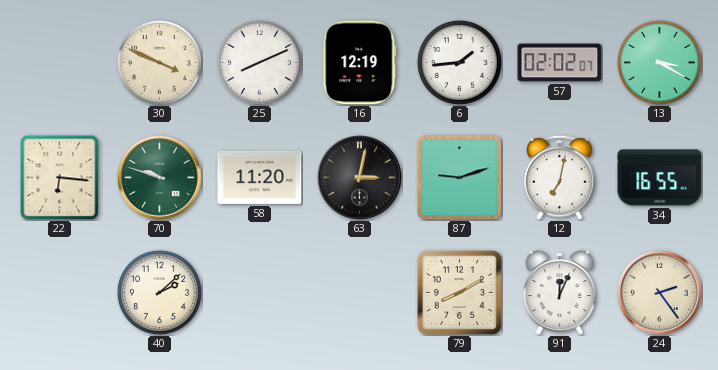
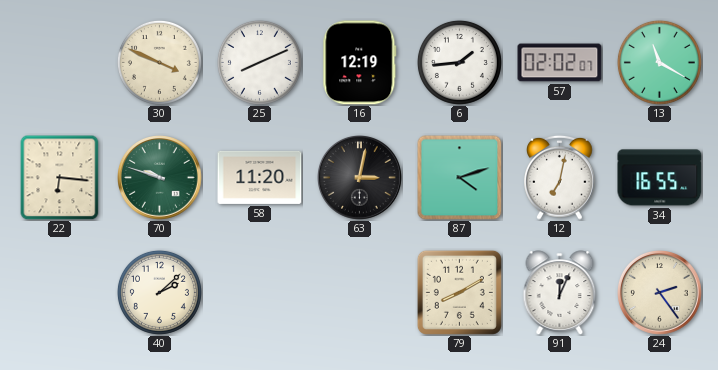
13: 3:20 -> 11:20 (659, 62)
87: 9:12 -> 4:12 (460, 178)
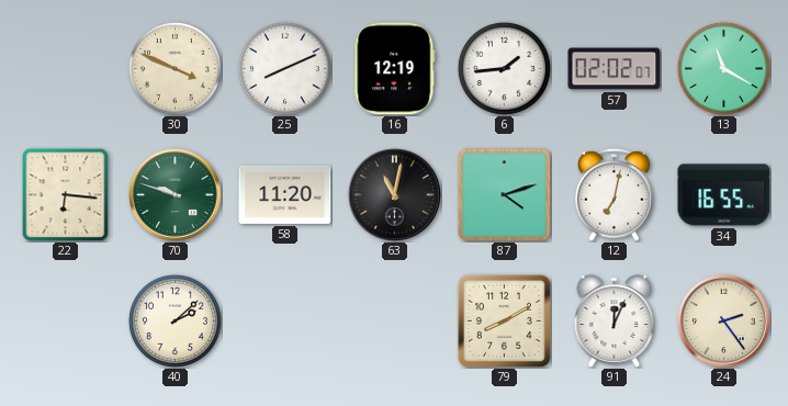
63: 3:02 -> 11:02 (395, 195)
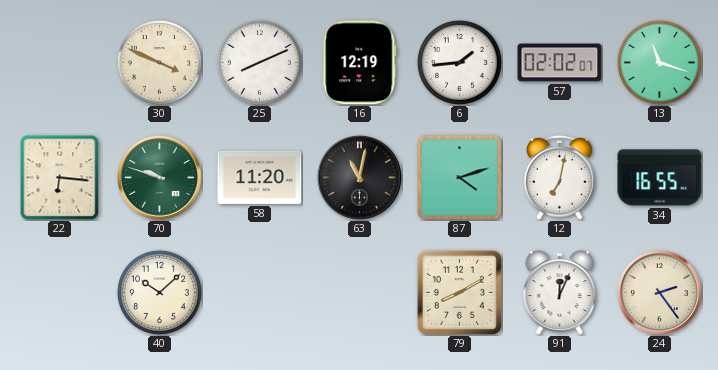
13: 11:20 -> 11:18 (659, 62)
40: 2:08 -> 10:08 (159, 292)
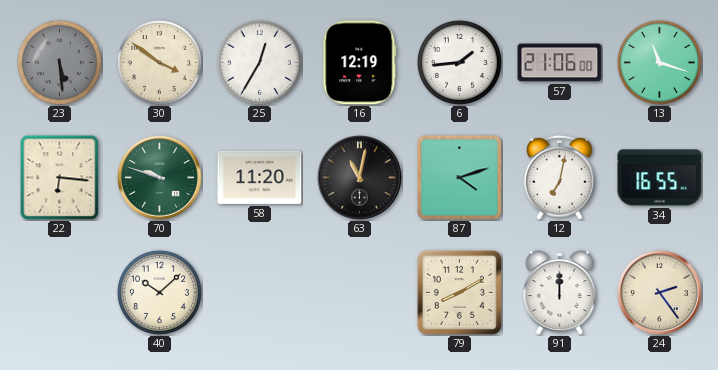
23: none -> 5:29 (59, 62)
30: 3:49 -> 3:51 (159, 62)
25: 8:11 -> 12:35 (259, 62)
57: 02:02 -> 21:06 (560, 63)
91: 12:04 -> 12:00 (560, 293)
